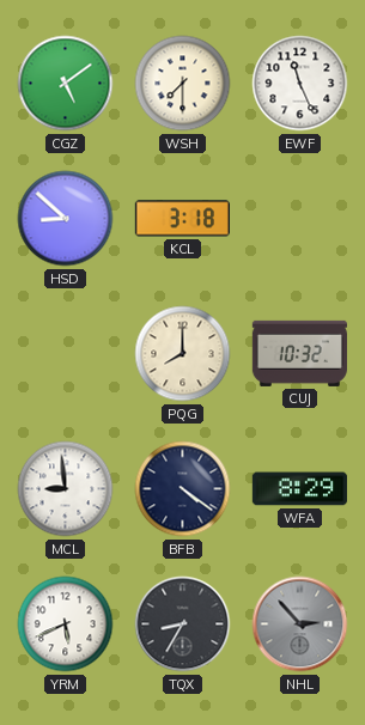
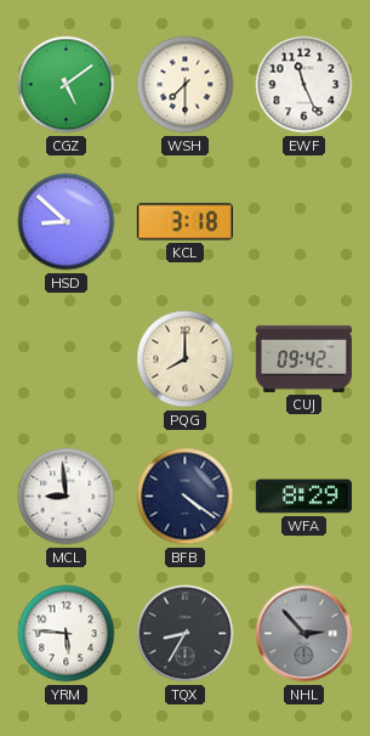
CUJ: 10:32 -> 09:42 (303, 358)
YRM: 5:41 -> 5:46 (67, 634)
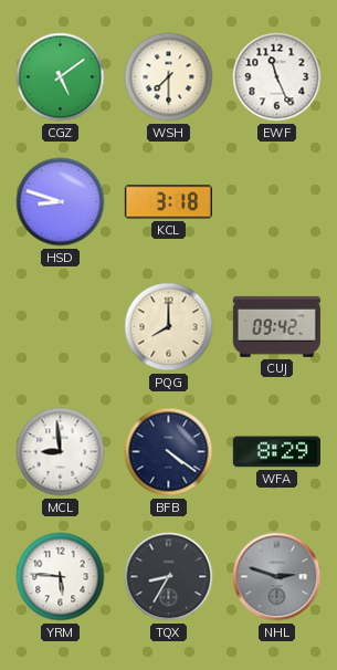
HSD: 8:52 -> 8:48 (61, 202)
NHL: 2:53 -> 2:48 (277, 577)
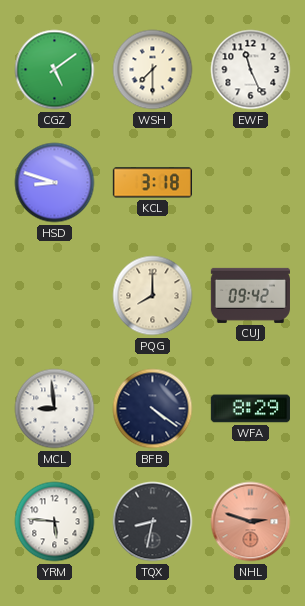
TQX: 8:35 -> 8:32 (153, 522)
NHL dial: grey -> salmon (251, 522)
